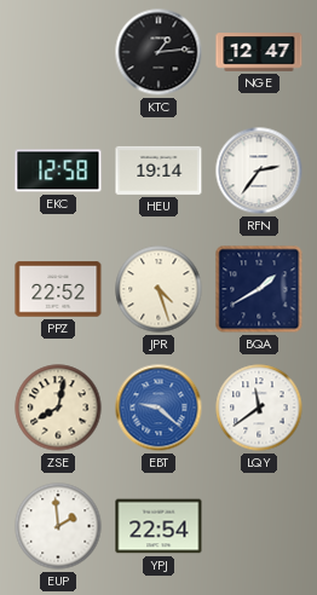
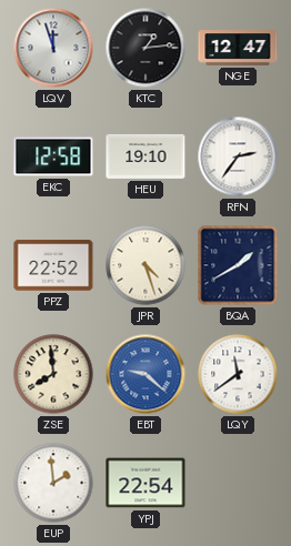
LQV: none -> 11:57 (53, 48)
HEU: 19:14 -> 19:10 (145, 156)
ZSE: 8:02 -> 7:59 (53, 374)
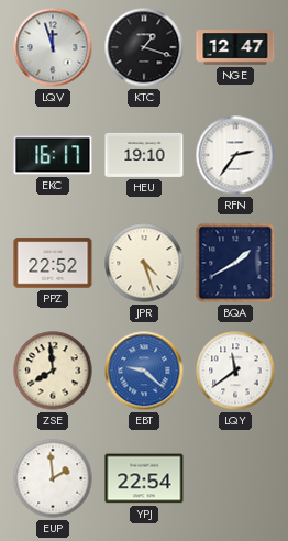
KTC: 1:14 -> 1:18 (144, 47)
EKC: 12:58 -> 16:17 (53, 155)
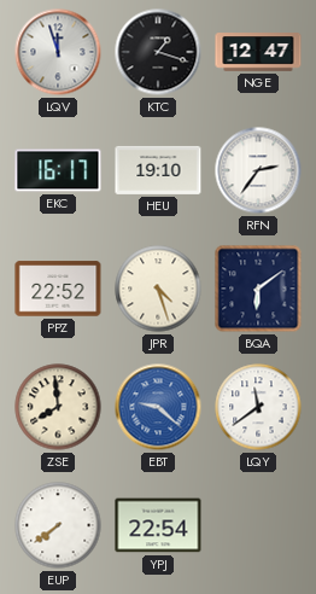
BQA: 1:40 -> 6:09 (258, 289)
EUP: 1:59 -> 7:39 (58, 525)
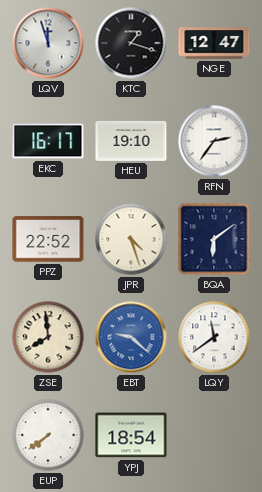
YPJ: 22:54 -> 18:54 (131, 435)
